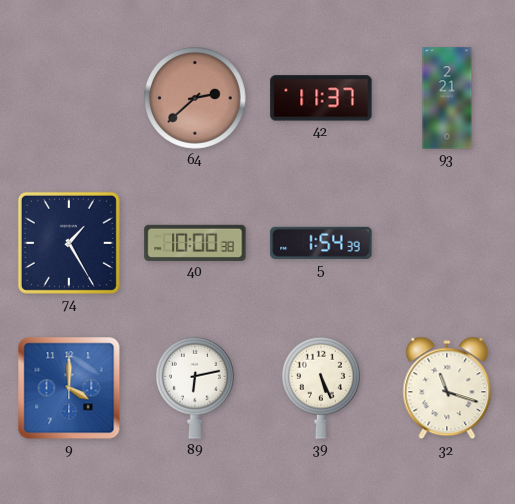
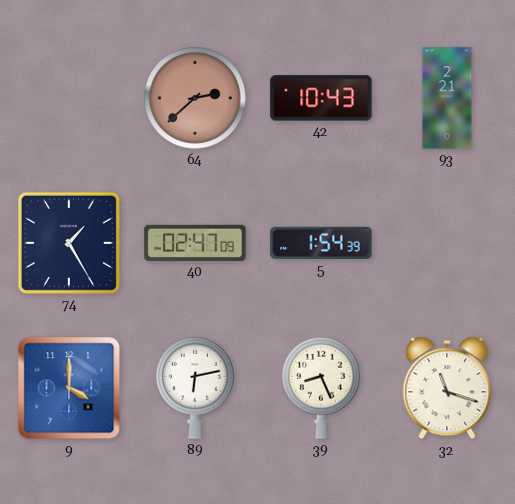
42: 11:37 -> 10:43 (321, 98)
40: 10:00 -> 02:47 (195, 243)
39: 5:26 -> 8:26 (322, 388)
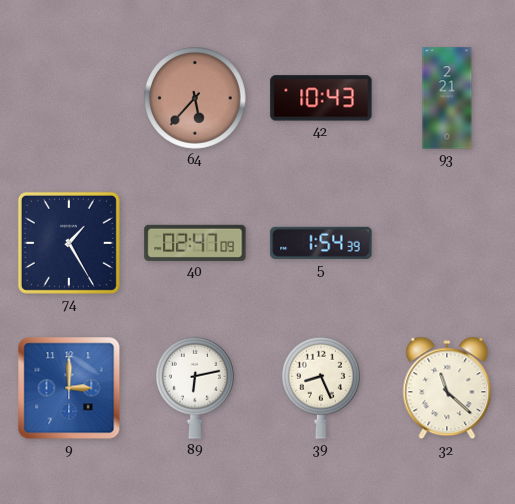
64: 2:38 -> 5:37 (196, 99)
9: 4:00 -> 3:00 (69, 388)
32: 11:18 -> 11:22 (447, 388)
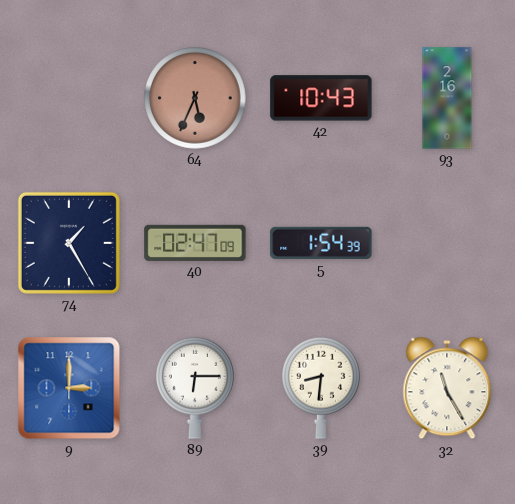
64: 5:37 -> 5:34 (196, 99)
93: 2:21 -> 2:16 (447, 98)
89: 6:13 -> 6:15 (196, 388)
39: 8:26 -> 8:31 (322, 388)
32: 11:22 -> 11:25 (447, 388)
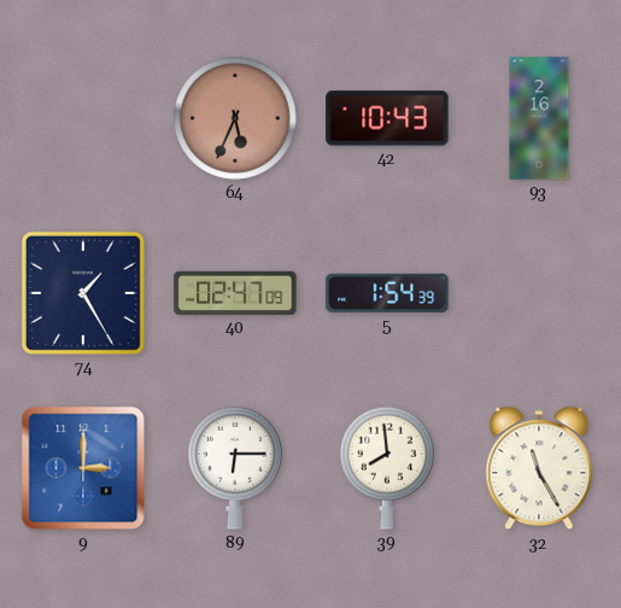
39: 8:31 -> 7:59 (388, 468)
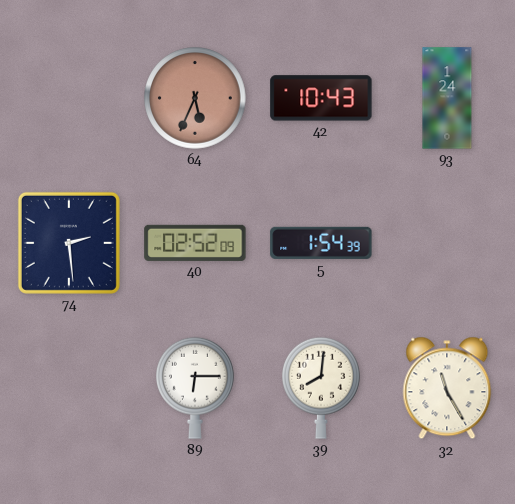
93: 2:16 -> 1:24 (447, 98)
74: 1:25 -> 2:29 (69, 243)
40: 02:47 -> 02:52 (195, 243)
9: 3:00 -> none (83, 468)
39: 7:59 -> 8:01 (322, 388)
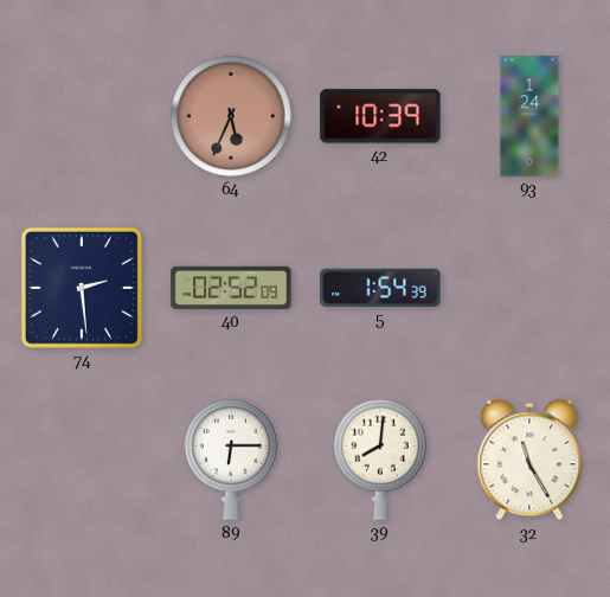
42: 10:43 -> 10:39 (380, 116)
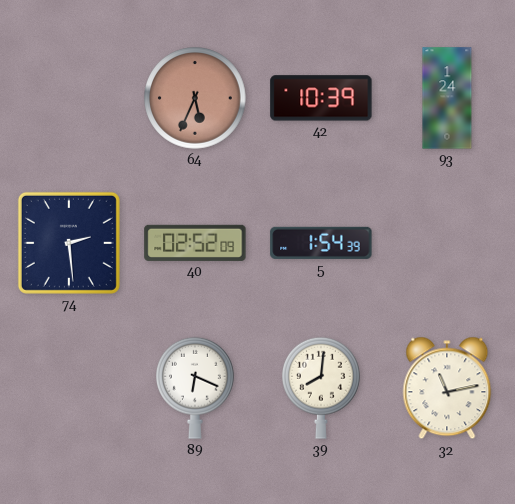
89: 6:15 -> 6:19 (196, 388)
32: 11:25 -> 11:13 (447, 388)
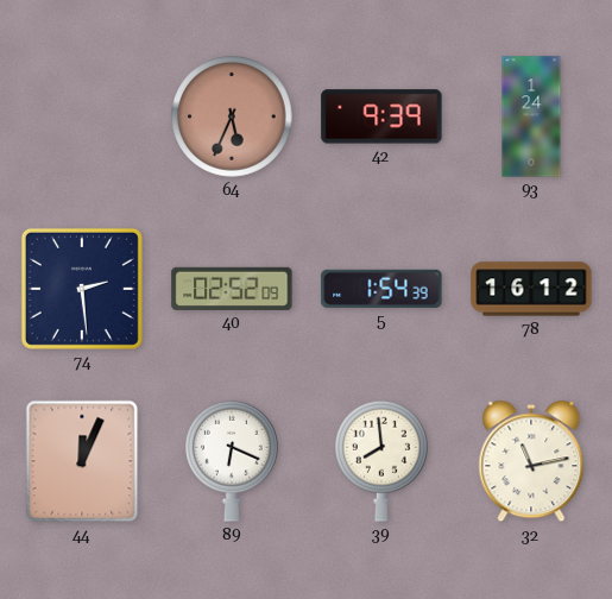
42: 10:39 -> 9:39 (381, 116)
78: none -> 16:12 (531, 289)
44: none -> 12:04 (82, 461)
39: 8:01 -> 7:59 (383, 461)
